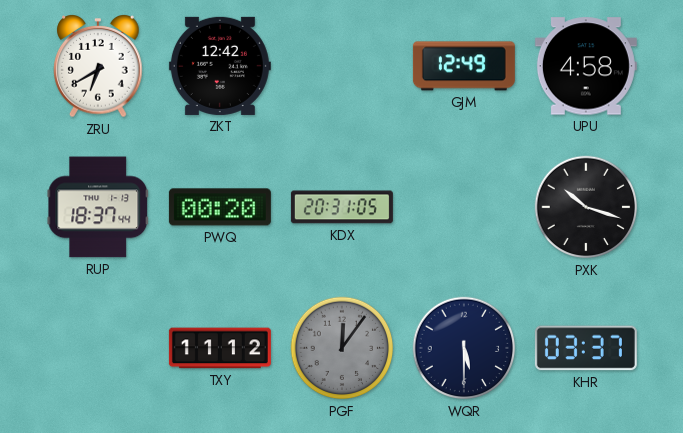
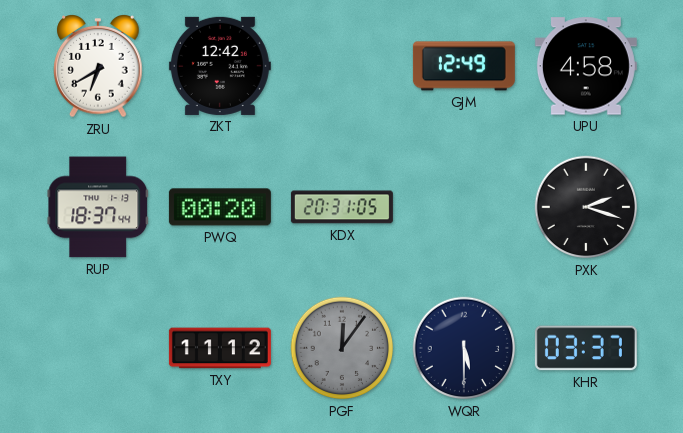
PXK: 10:18 -> 2:18 (586, 207)
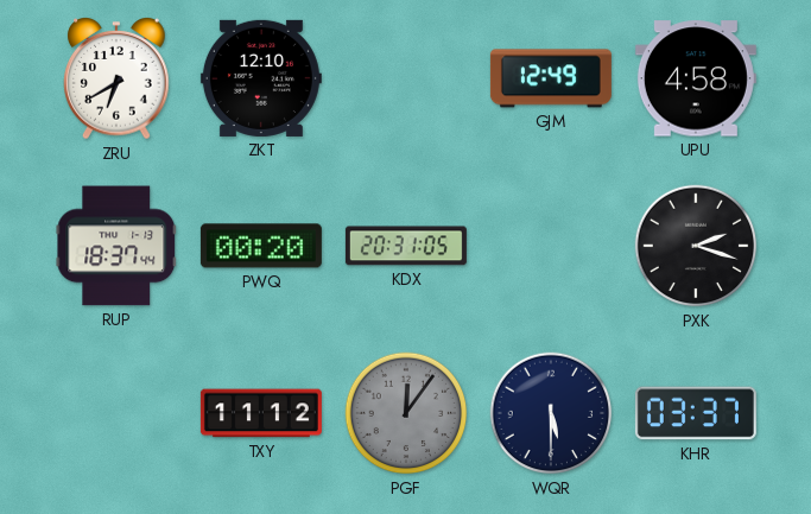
ZKT: 12:42 -> 12:10 (261, 78)
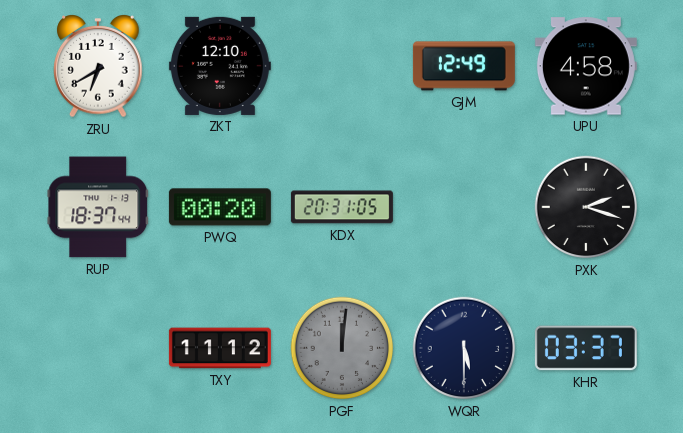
PGF: 12:06 -> 12:01 (342, 348)
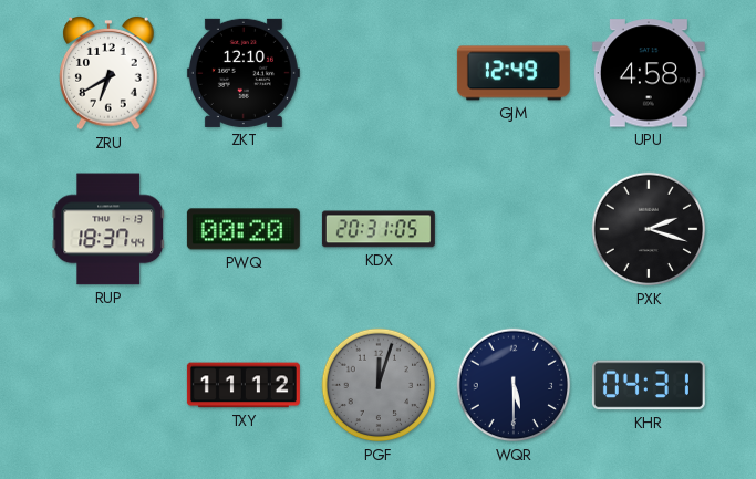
PGF: 12:01 -> 12:03 (379, 385)
KHR: 03:37 -> 04:31 (649, 385)
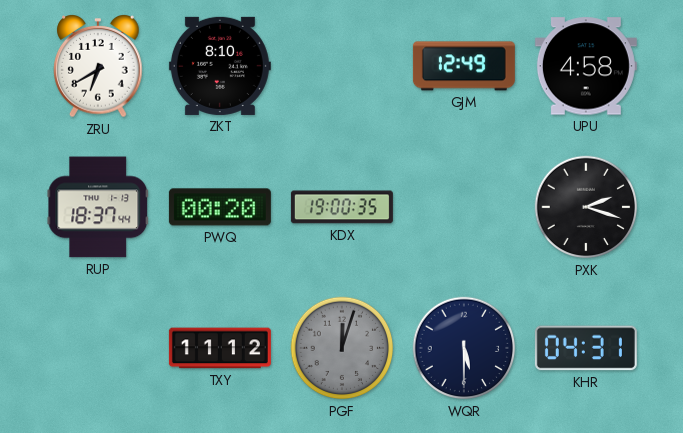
ZKT: 12:10 -> 8:10 (220, 66)
KDX: 20:31 -> 19:00 (342, 207)
